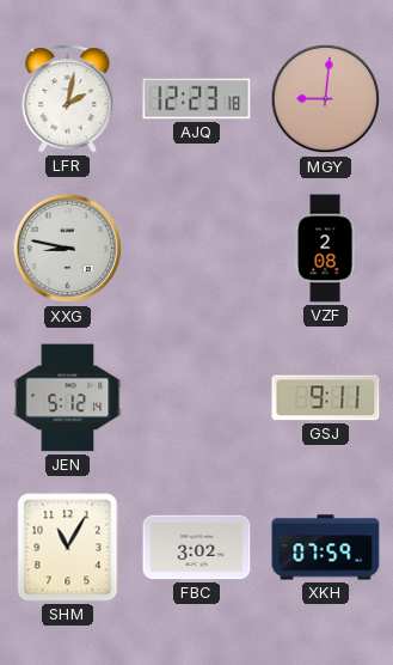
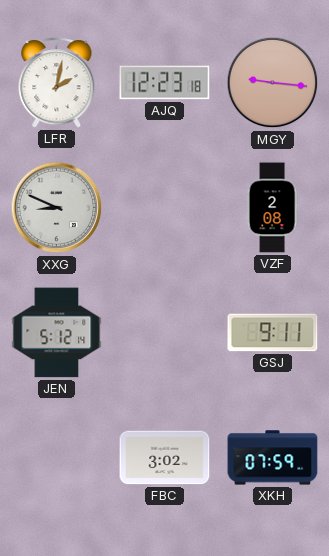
MGY: 9:01 -> 9:16 (273, 83)
XXG: 8:47 -> 8:49 (57, 208)
SHM: 11:05 -> none (68, 548)
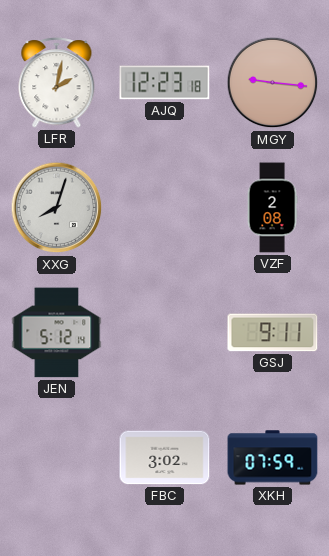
XXG: 8:49 -> 8:03 (57, 208)
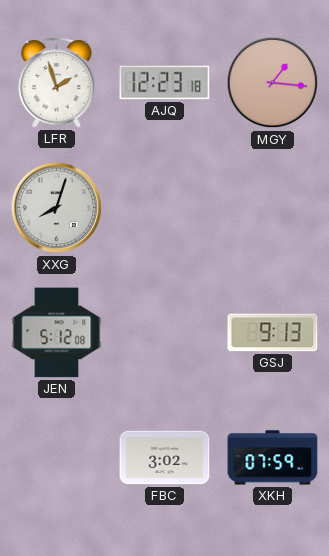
LFR: 2:02 -> 1:57 (57, 83)
MGY: 9:16 -> 1:16 (273, 83)
VZF: 2:08 -> none (272, 208)
JEN: 5:12:14 -> 5:12:08 (57, 333)
GSJ: 9:11 -> 9:13 (273, 333)
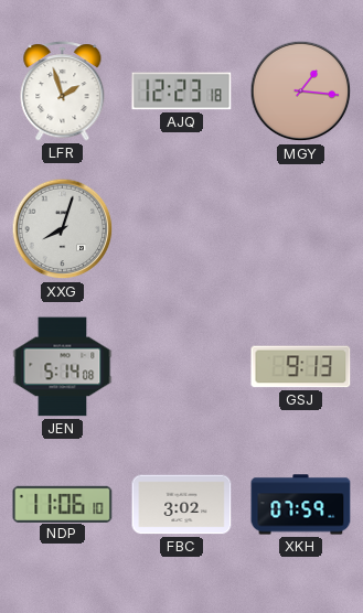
JEN: 5:12 -> 5:14 (63, 367)
NDP: none -> 11:06 (63, 504)
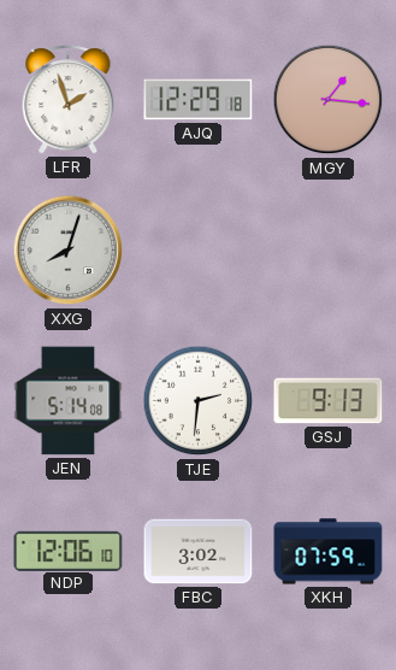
AJQ: 12:23 -> 12:29 (199, 100)
TJE: none -> 2:31 (199, 401)
NDP: 11:06 -> 12:06 (69, 551)
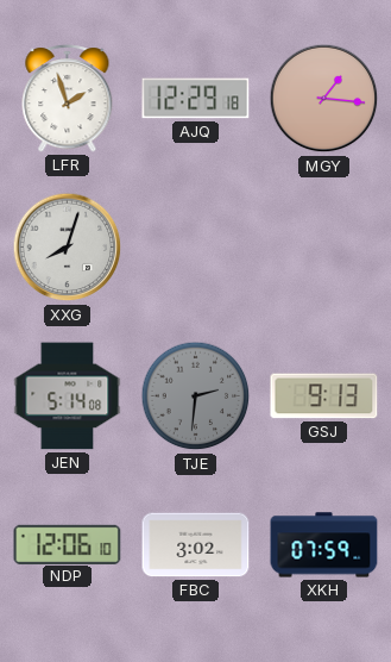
TJE dial: white -> grey (196, 396)
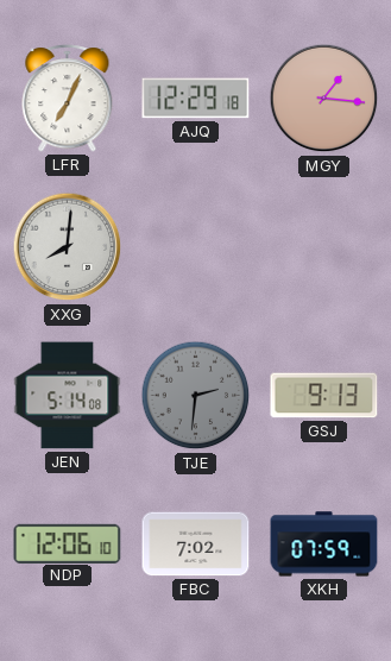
LFR: 1:57 -> 7:04 (68, 99)
XXG: 8:03 -> 8:01 (68, 247)
FBC: 3:02 -> 7:02 (196, 544)
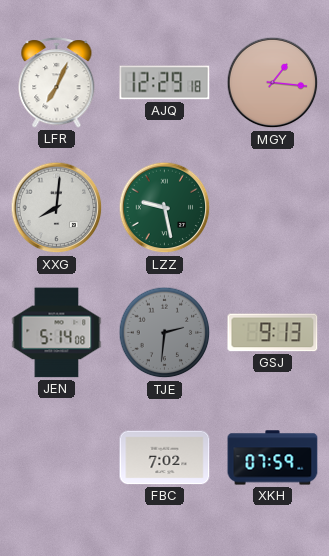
LZZ: none -> 9:28 (165, 208)
NDP: 12:06 -> none (68, 543)
